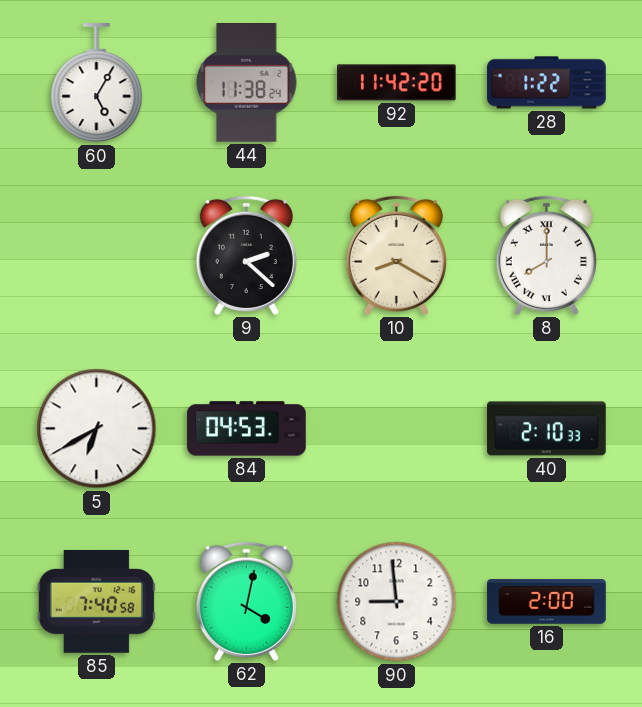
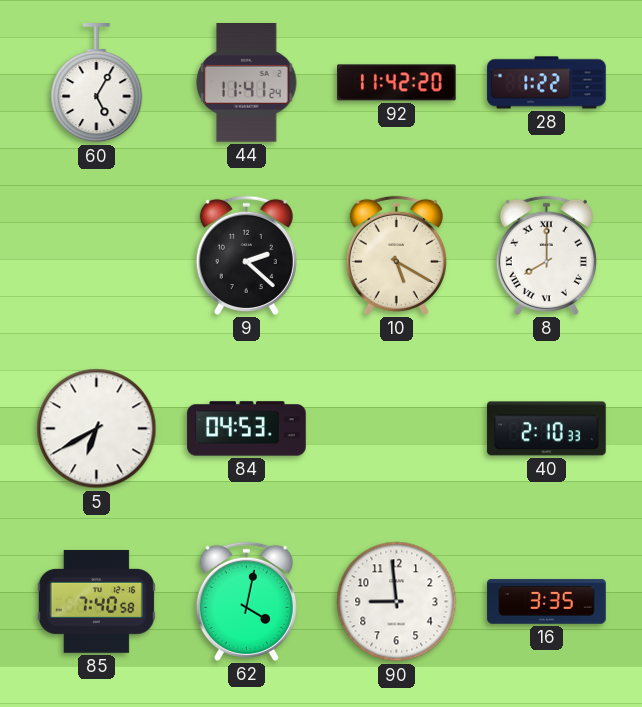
44: 11:38 -> 11:41 (247, 83)
10: 8:20 -> 5:20 (396, 255)
16: 2:00 -> 3:35 (547, 602)
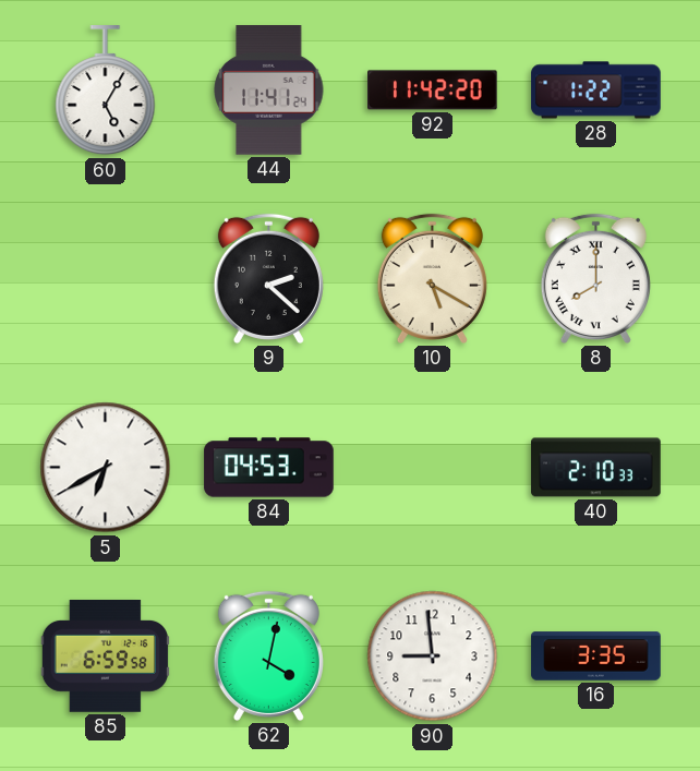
85: 7:40 -> 6:59 (105, 655)
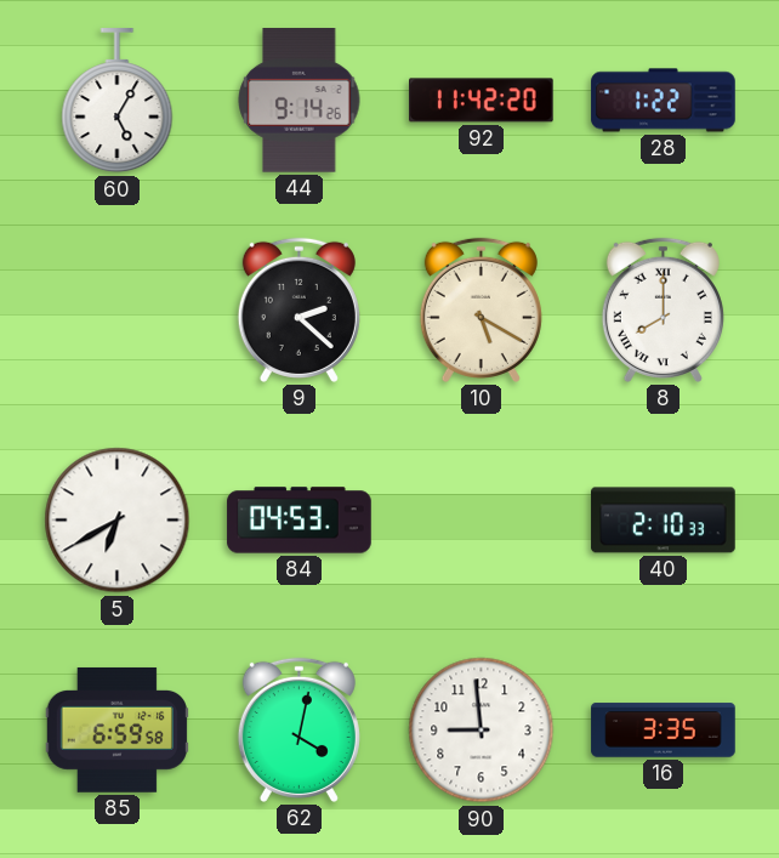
44: 11:41 -> 9:14 (300, 101)
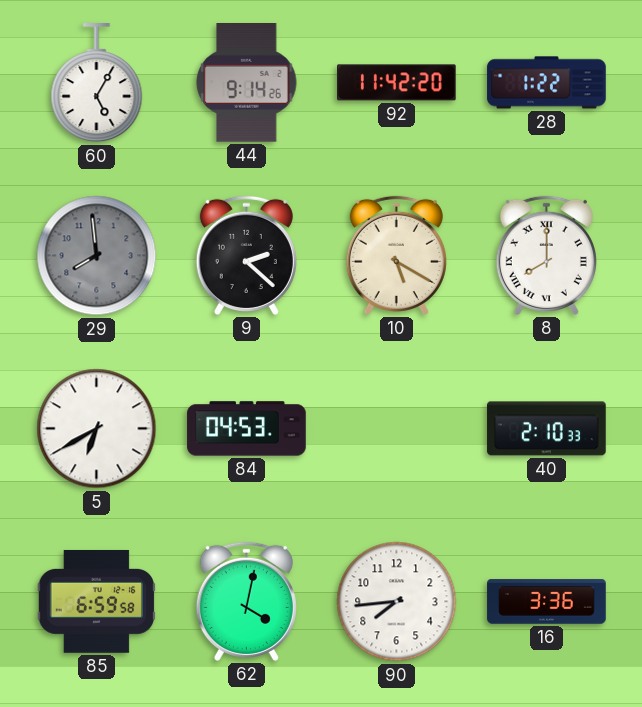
29: none -> 7:59 (97, 256)
90: 8:59 -> 7:44 (397, 602)
16: 3:35 -> 3:36 (547, 602)
